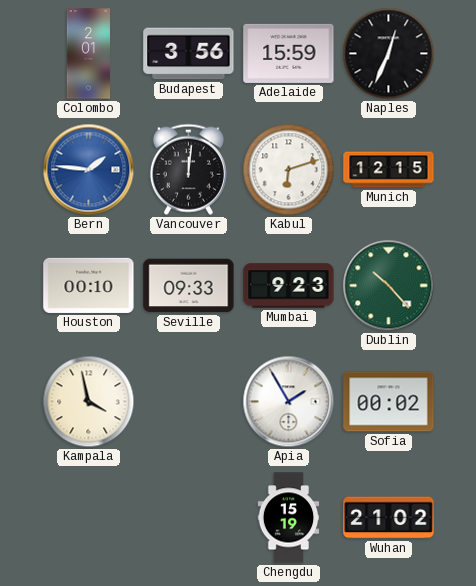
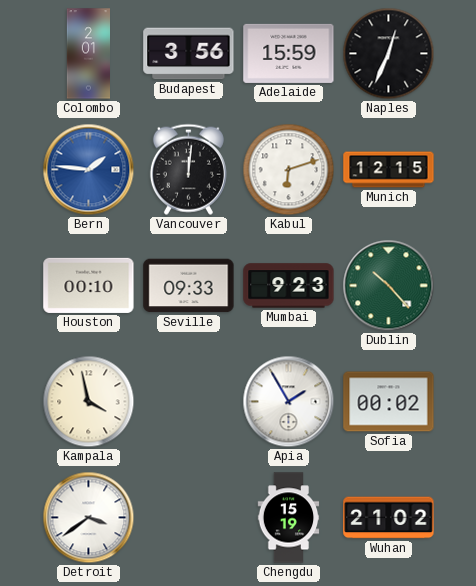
Detroit: none -> 3:39 (89, 518)
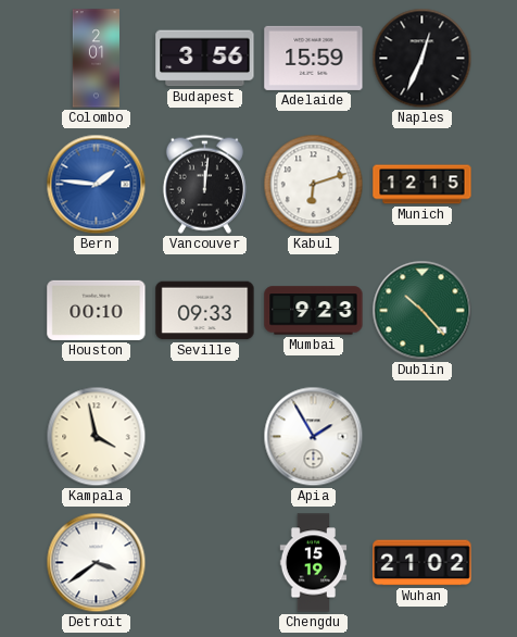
Sofia: 00:02 -> none (389, 402)
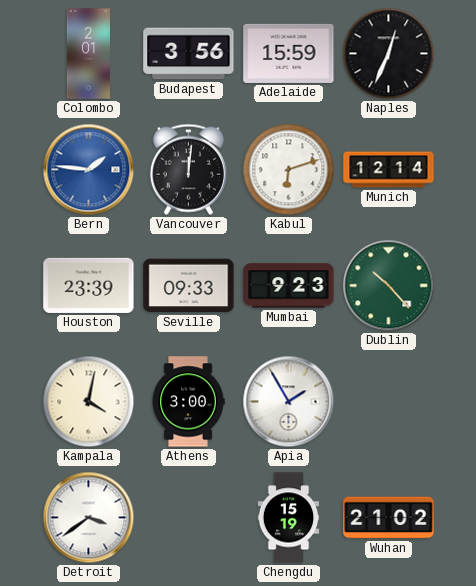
Munich: 12:15 -> 12:14 (389, 170)
Houston: 00:10 -> 23:39 (89, 285)
Kampala: 3:58 -> 4:02 (89, 402)
Athens: none -> 3:00 (188, 402)
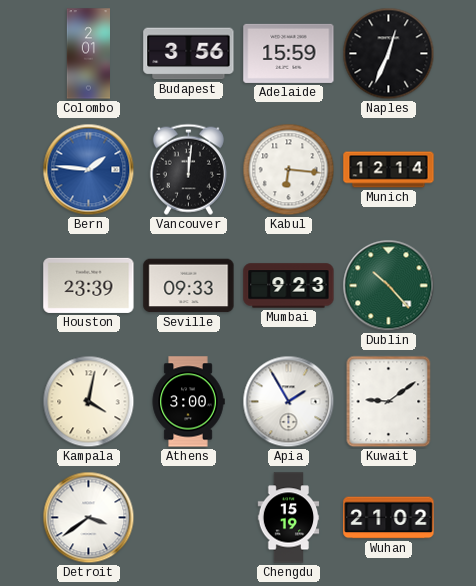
Kabul: 6:12 -> 6:16 (289, 170)
Kuwait: none -> 9:09 (389, 402)
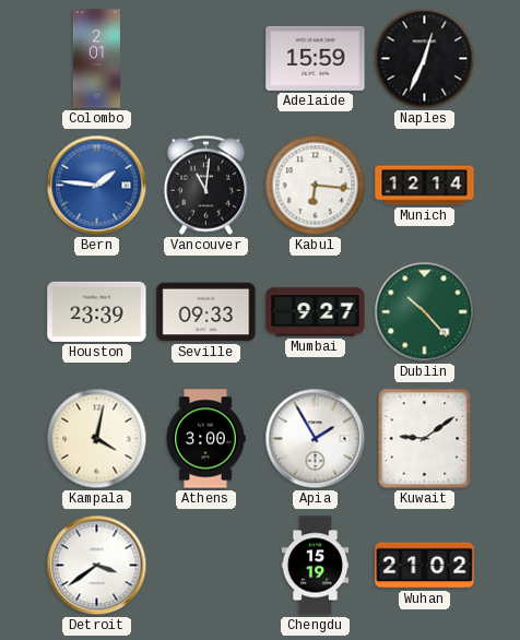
Budapest: 3:56 -> none (189, 54)
Vancouver: 12:01 -> 11:01 (205, 185)
Mumbai: 9:23 -> 9:27 (316, 312)
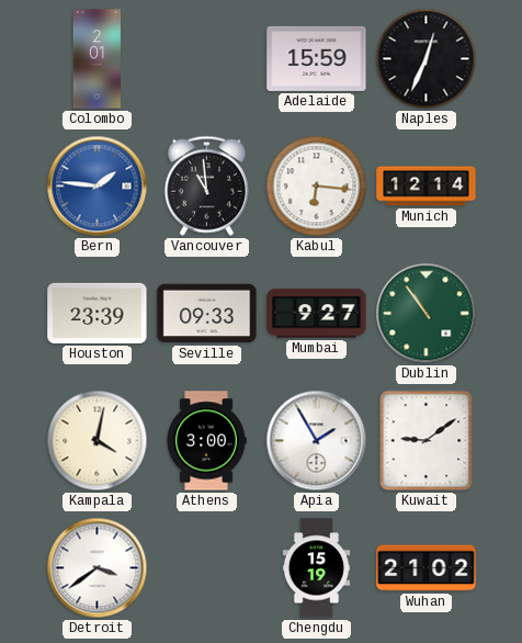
Vancouver: 11:01 -> 10:59 (206, 185)
Dublin: 10:23 -> 10:54 (427, 314)
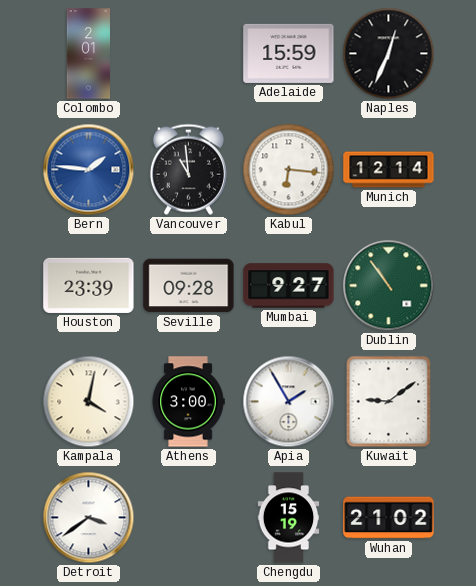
Seville: 09:33 -> 09:28 (189, 286)
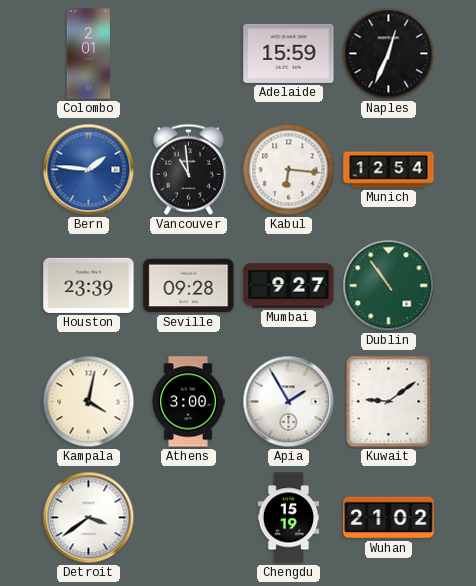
Munich: 12:14 -> 12:54 (389, 170)
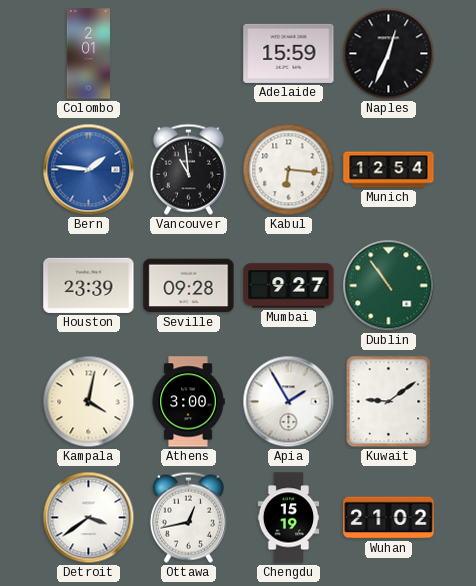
Ottawa: none -> 12:43 (188, 517)
